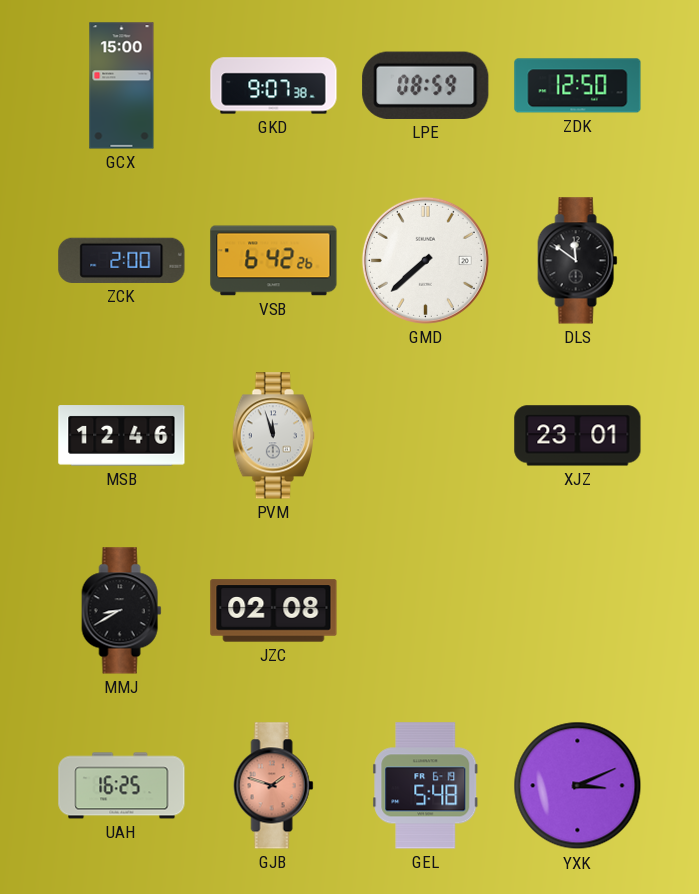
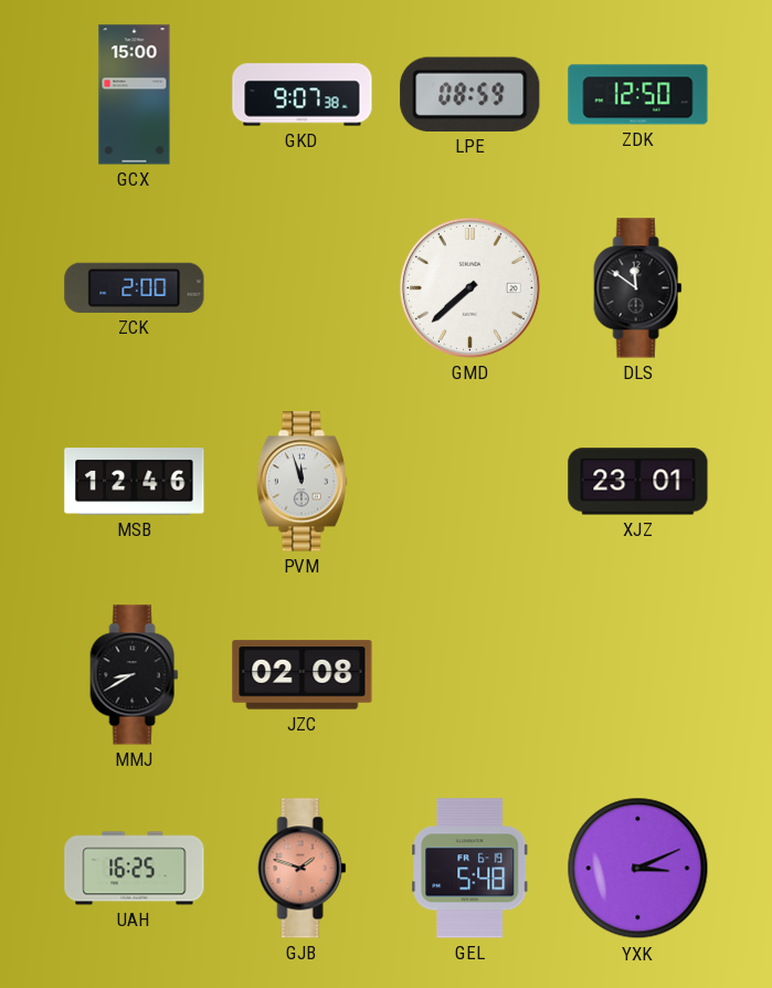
VSB: 6:42 -> none (274, 261)
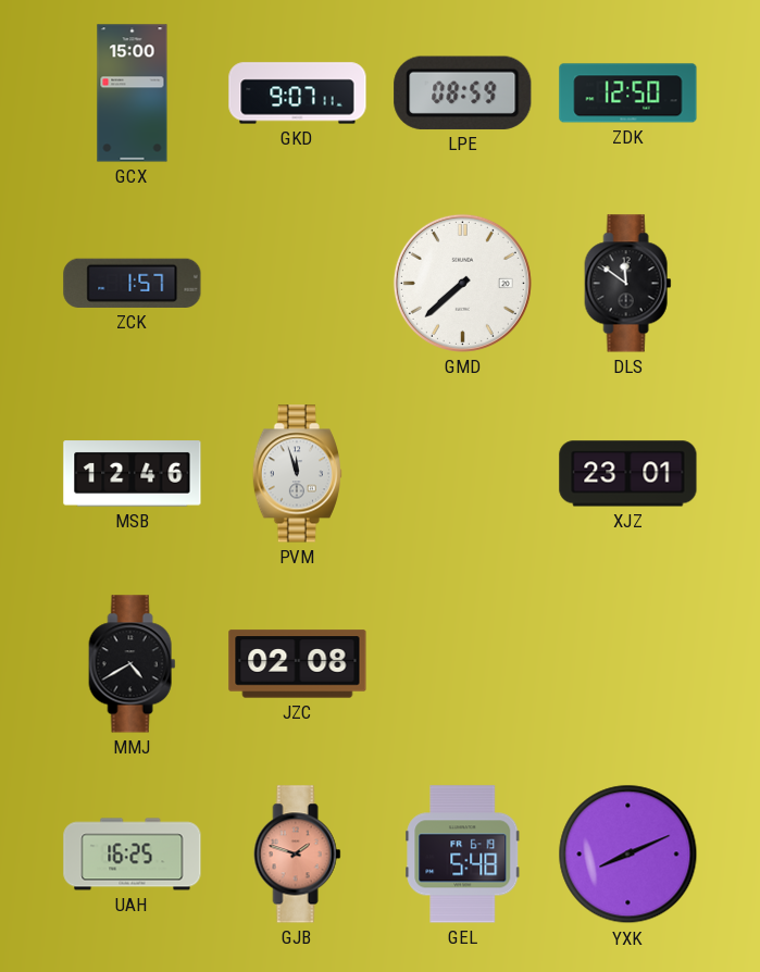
GKD: 9:07:38 -> 9:07:11 (298, 94)
ZCK: 2:00 -> 1:57 (133, 283)
MMJ: 8:40 -> 4:40 (133, 664)
YXK: 3:11 -> 8:11 (628, 855)
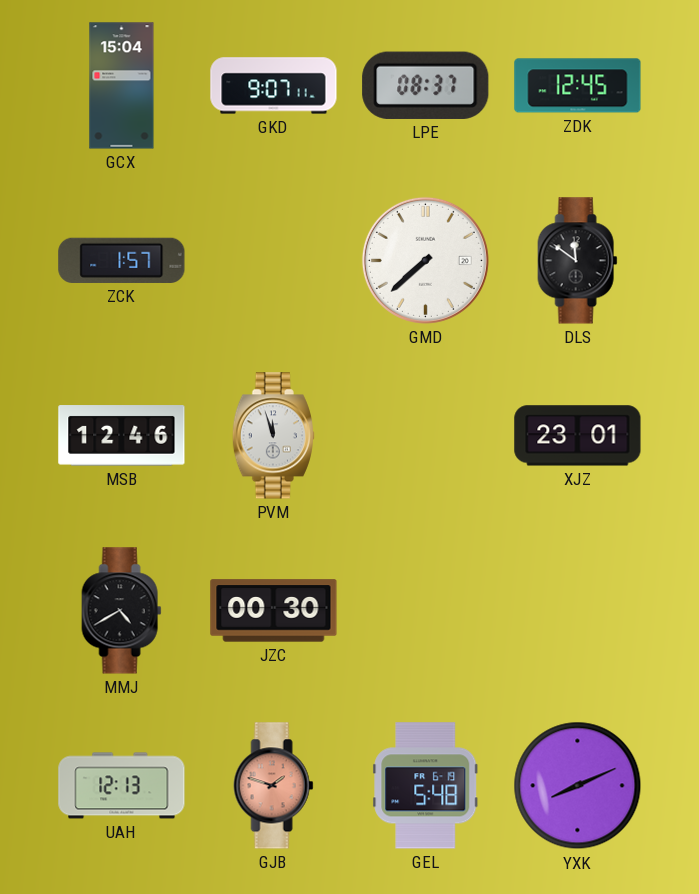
GCX: 15:00 -> 15:04 (122, 86)
LPE: 08:59 -> 08:37 (426, 85)
ZDK: 12:50 -> 12:45 (578, 86)
JZC: 02:08 -> 00:30 (274, 611)
UAH: 16:25 -> 12:13 (122, 786)
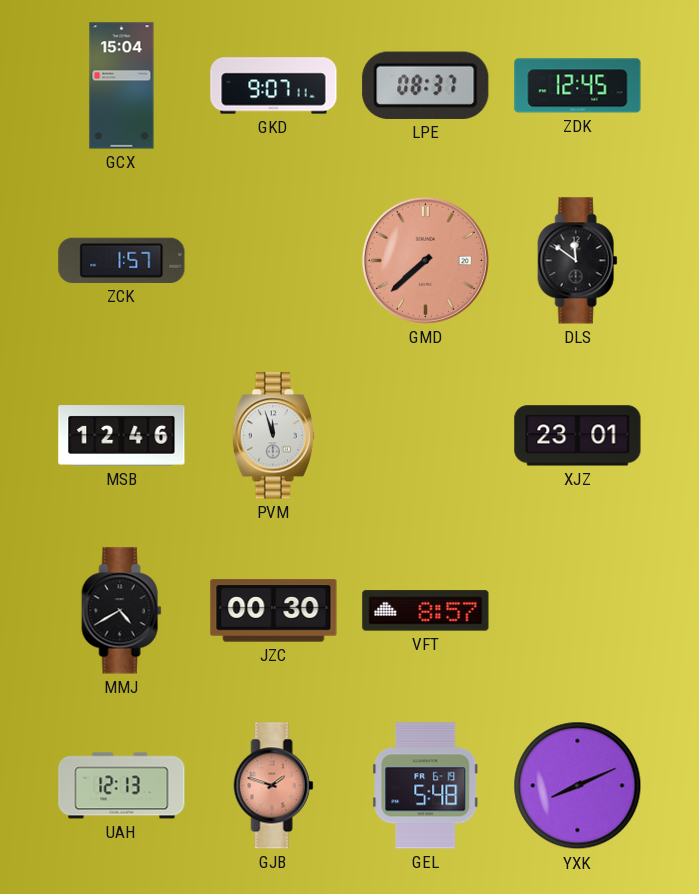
GMD dial: white -> salmon (425, 260)
VFT: none -> 8:57 (426, 611)
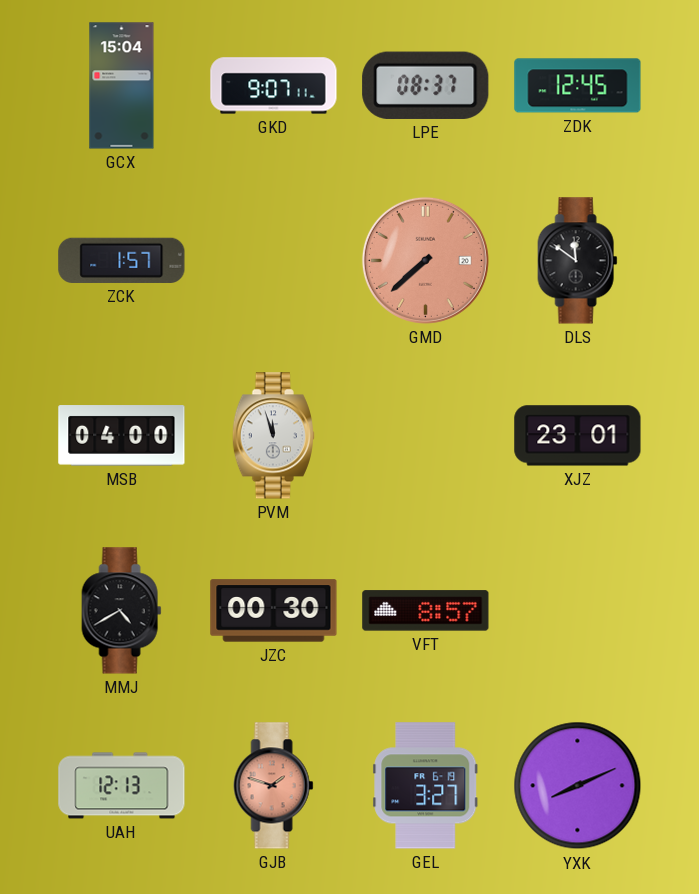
MSB: 12:46 -> 04:00 (122, 436)
GEL: 5:48 -> 3:27 (426, 786)
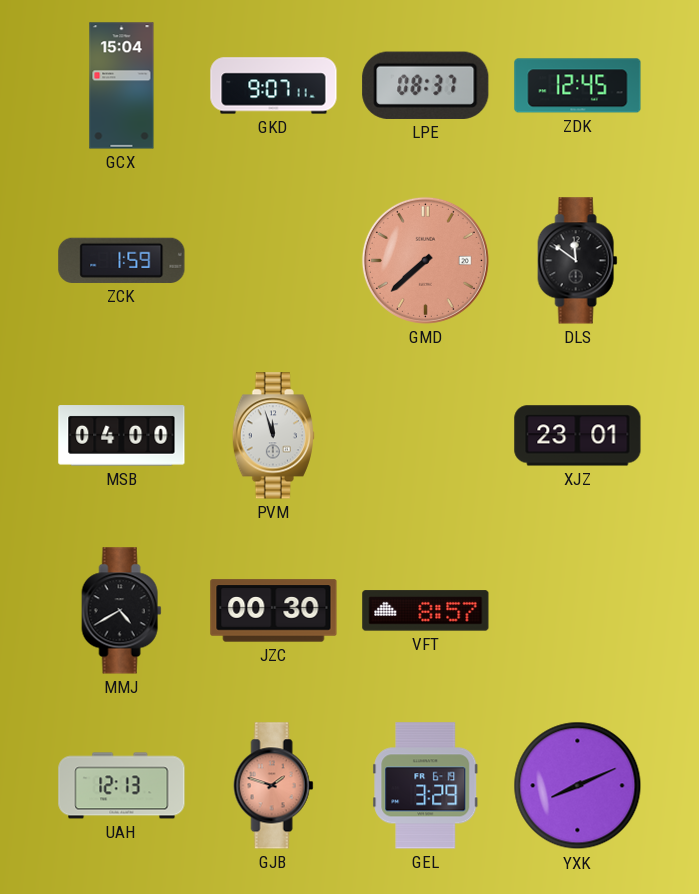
ZCK: 1:57 -> 1:59 (122, 260)
GEL: 3:27 -> 3:29 (426, 786)
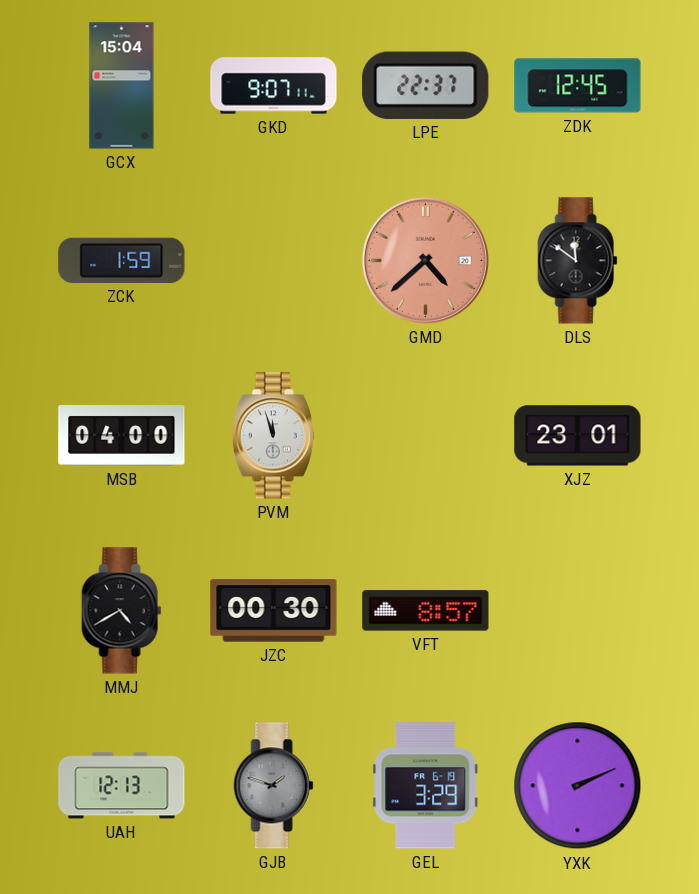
LPE: 08:37 -> 22:37 (426, 85)
GMD: 7:38 -> 4:38 (425, 260)
GJB dial: salmon -> grey (274, 786)
YXK: 8:11 -> 2:11 (578, 786)
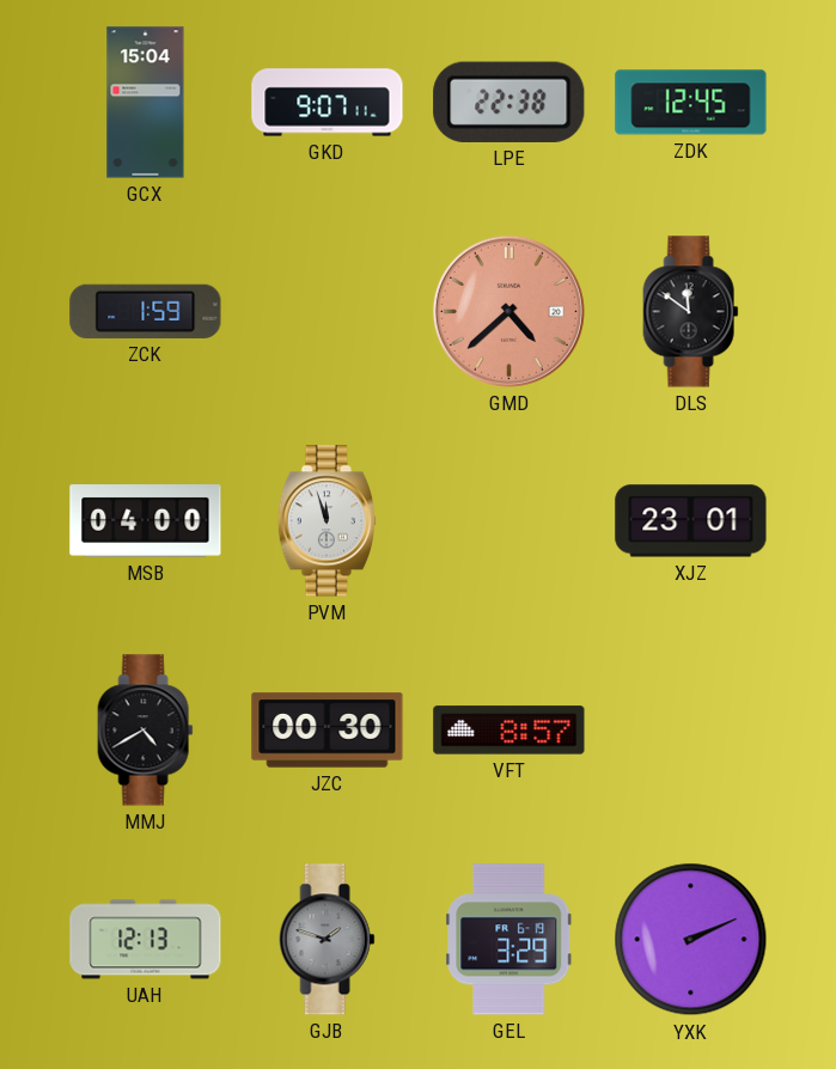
LPE: 22:37 -> 22:38 (509, 102)
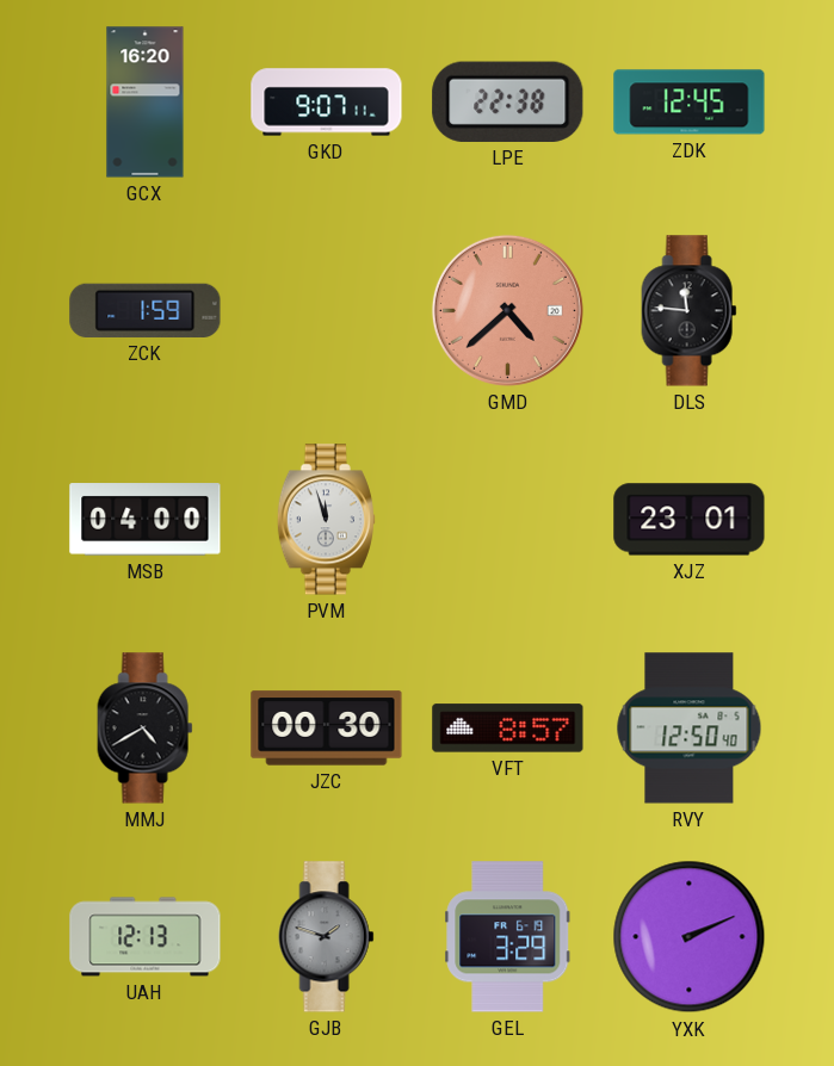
GCX: 15:04 -> 16:20 (146, 103)
DLS: 11:51 -> 11:46 (690, 311)
RVY: none -> 12:50 (690, 729)
